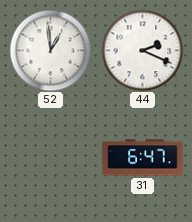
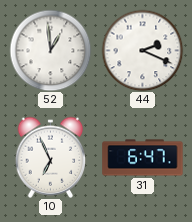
10: none -> 6:56 (51, 157)
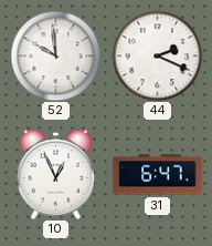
52: 12:59 -> 9:59 (55, 55)
10: 6:56 -> 12:56 (56, 174)
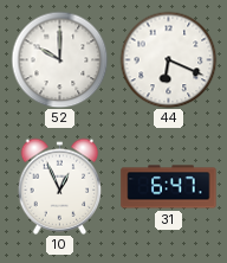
52: 9:59 -> 10:00 (59, 59)
44: 2:19 -> 6:19 (168, 59)
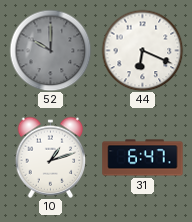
52 dial: white -> grey (50, 50)
10: 12:56 -> 1:12 (51, 157)
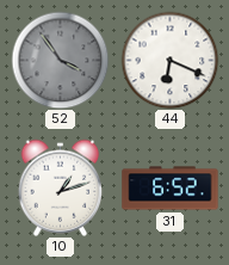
52: 10:00 -> 3:54 (60, 60)
31: 6:47 -> 6:52 (171, 189)
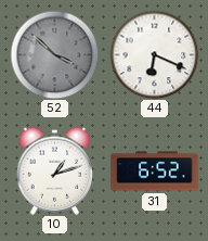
52: 3:54 -> 3:52 (54, 54)
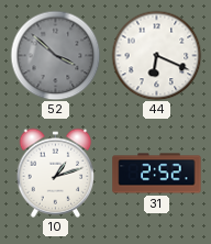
31: 6:52 -> 2:52 (157, 174)
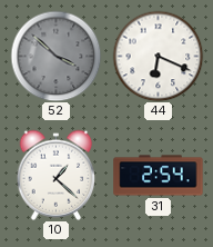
10: 1:12 -> 1:22 (57, 175)
31: 2:52 -> 2:54 (159, 176)
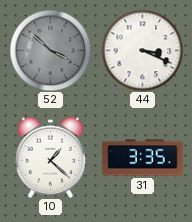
44: 6:19 -> 3:19 (142, 50)
31: 2:54 -> 3:35 (143, 158)
